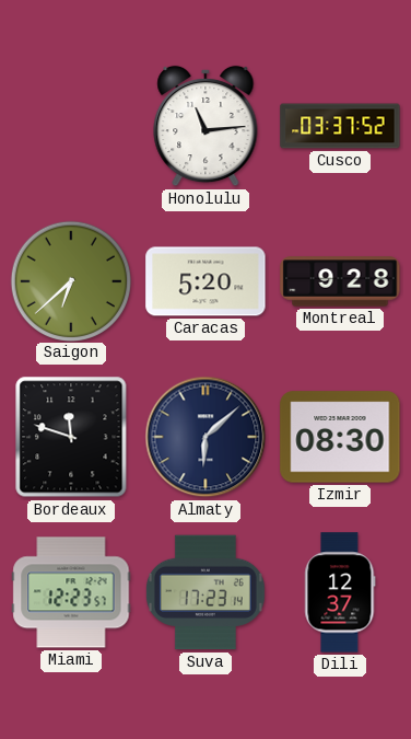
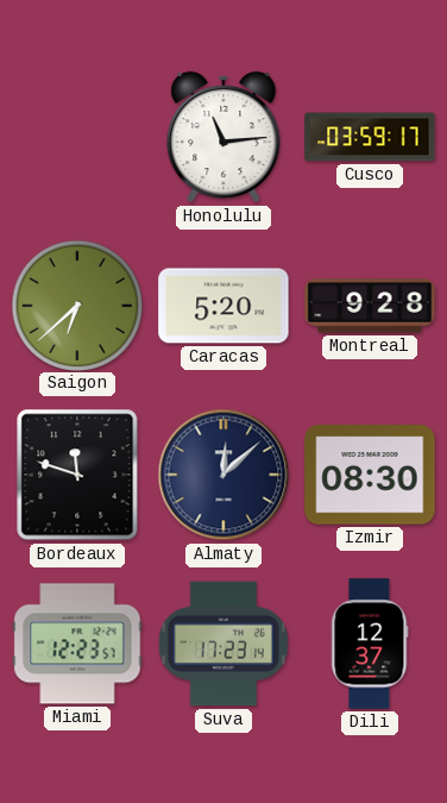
Cusco: 03:37 -> 03:59 (370, 137)
Almaty: 6:08 -> 12:08 (223, 475)
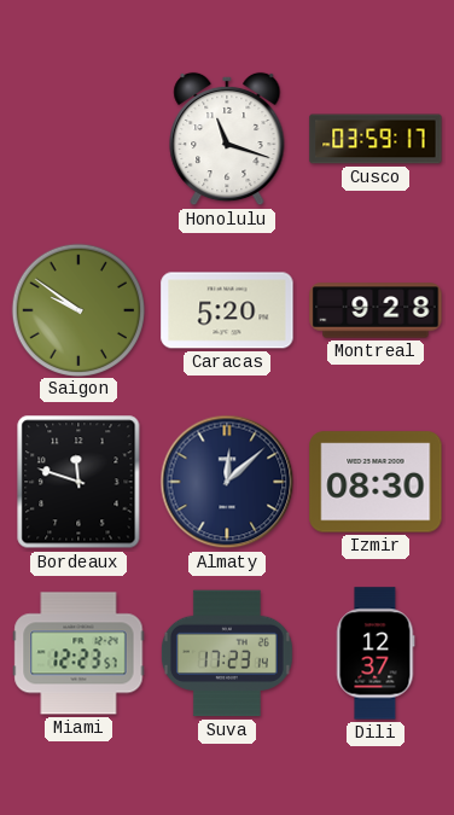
Honolulu: 11:14 -> 11:18 (227, 139)
Saigon: 6:38 -> 9:51 (77, 309)
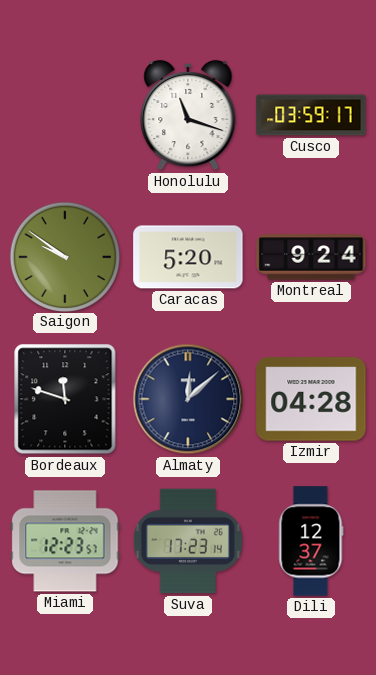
Montreal: 9:28 -> 9:24 (311, 257)
Izmir: 08:30 -> 04:28 (311, 399)
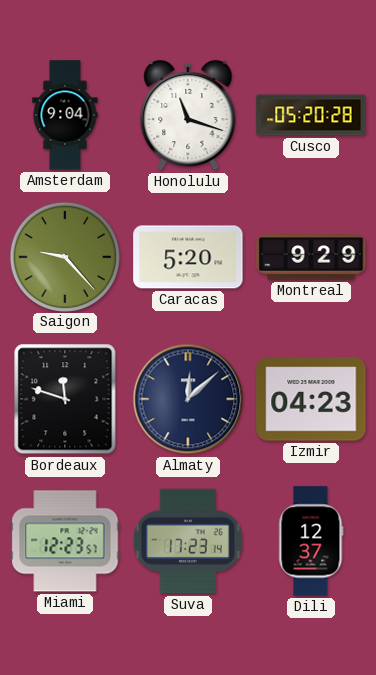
Amsterdam: none -> 9:04 (65, 115)
Cusco: 03:59 -> 05:20 (311, 115)
Saigon: 9:51 -> 9:23 (64, 256)
Montreal: 9:24 -> 9:29 (311, 257)
Izmir: 04:28 -> 04:23 (311, 399)
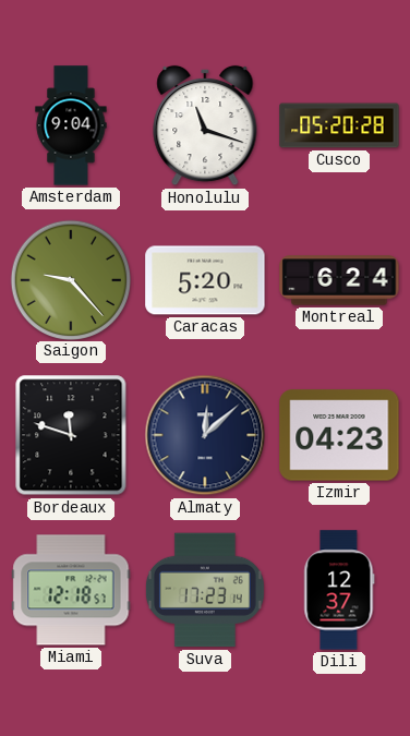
Montreal: 9:29 -> 6:24 (339, 280)
Miami: 12:23 -> 12:18 (71, 590)
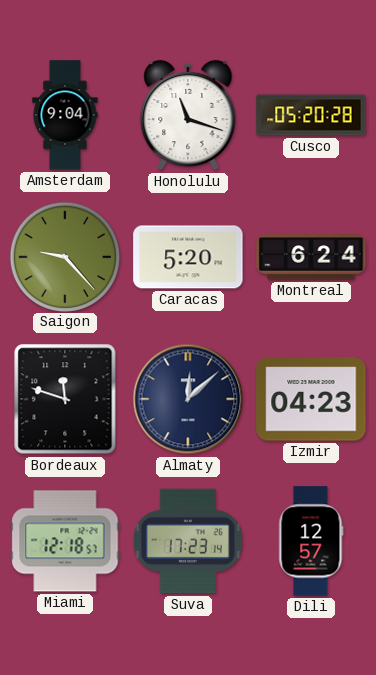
Dili: 12:37 -> 12:57 (311, 541)
